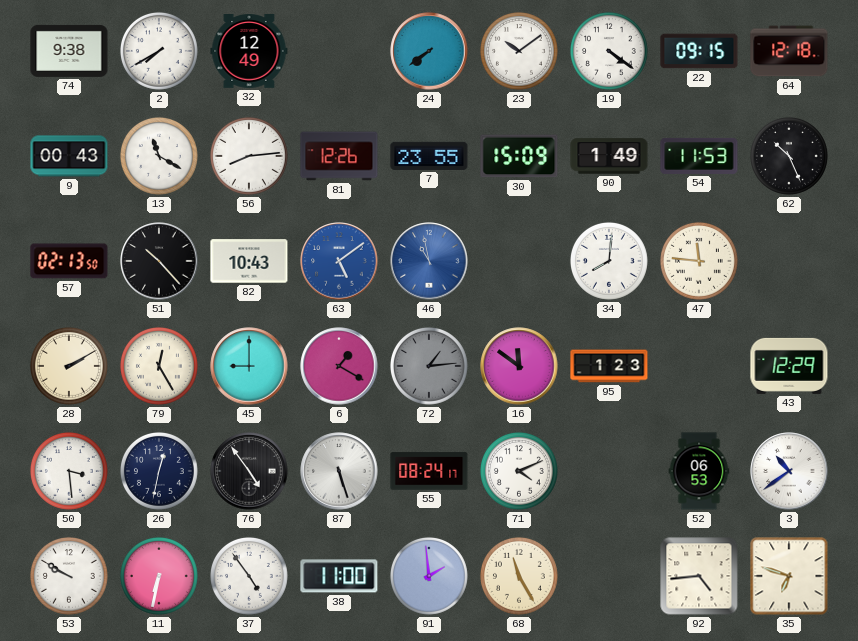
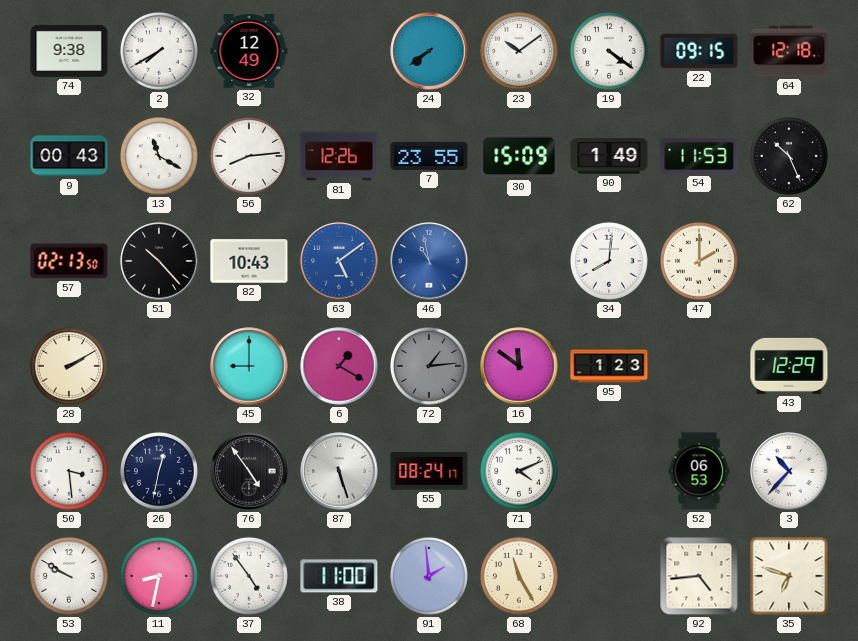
47: 11:46 -> 2:00 (699, 261)
79: 12:25 -> none (159, 366)
3: 10:39 -> 10:37 (789, 471)
11: 6:32 -> 8:32 (159, 576)
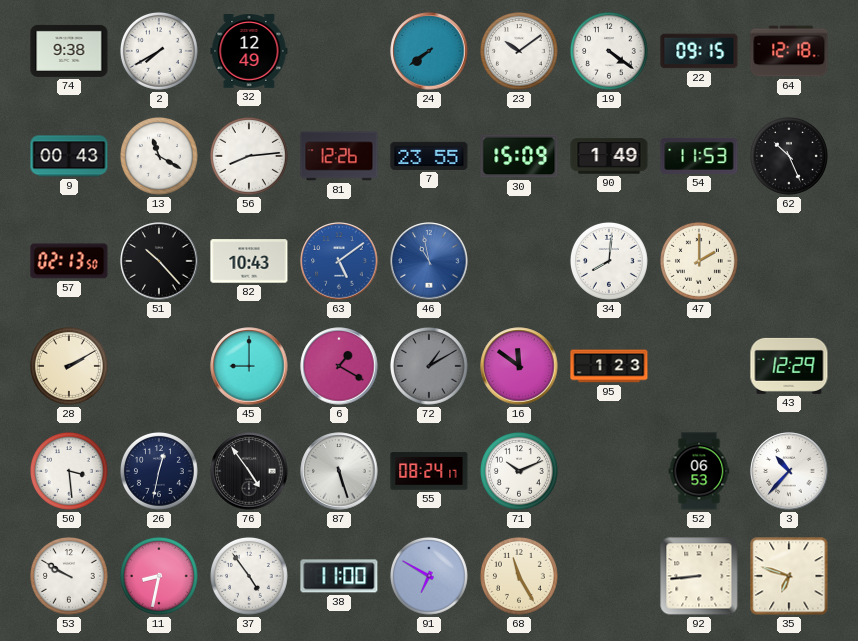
72: 1:14 -> 1:10 (429, 366)
71: 4:11 -> 10:11 (519, 471)
91: 1:59 -> 6:50 (429, 576)
92: 4:44 -> 8:44 (699, 576)
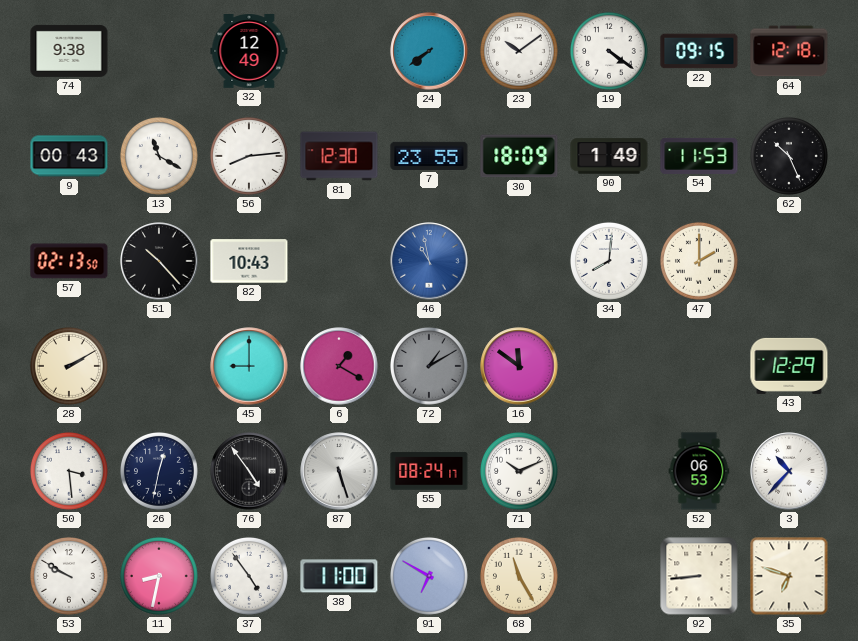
2: 7:40 -> none (159, 51)
81: 12:26 -> 12:30 (339, 156)
30: 15:09 -> 18:09 (519, 156)
63: 5:09 -> none (339, 261)
95: 1:23 -> none (609, 366)
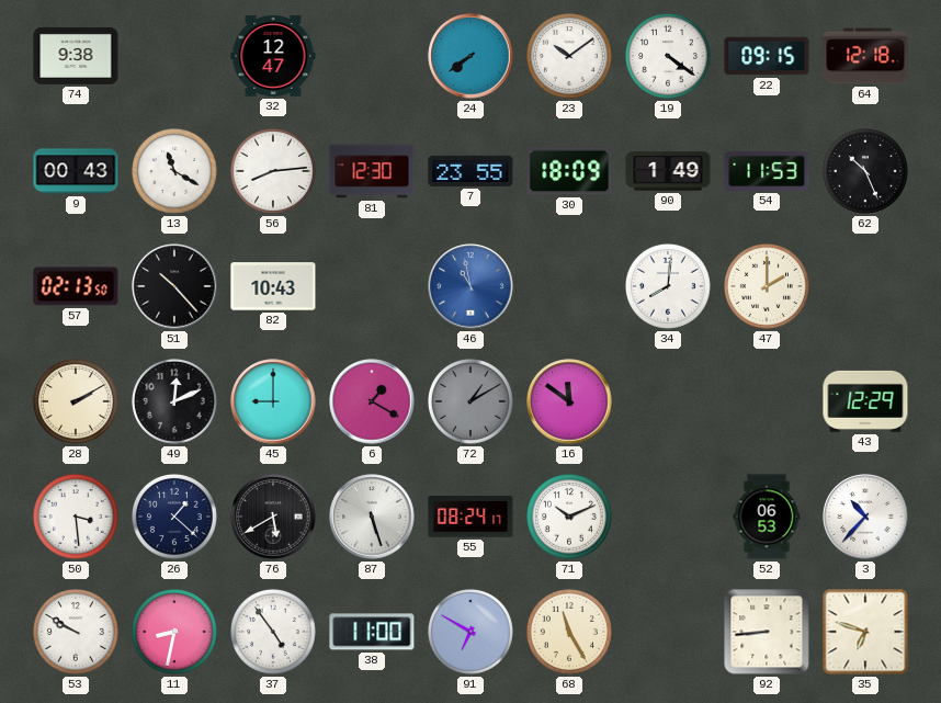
32: 12:49 -> 12:47 (273, 57)
49: none -> 12:11 (174, 401)
26: 12:32 -> 1:22 (174, 517)
76: 4:54 -> 5:40 (273, 517)
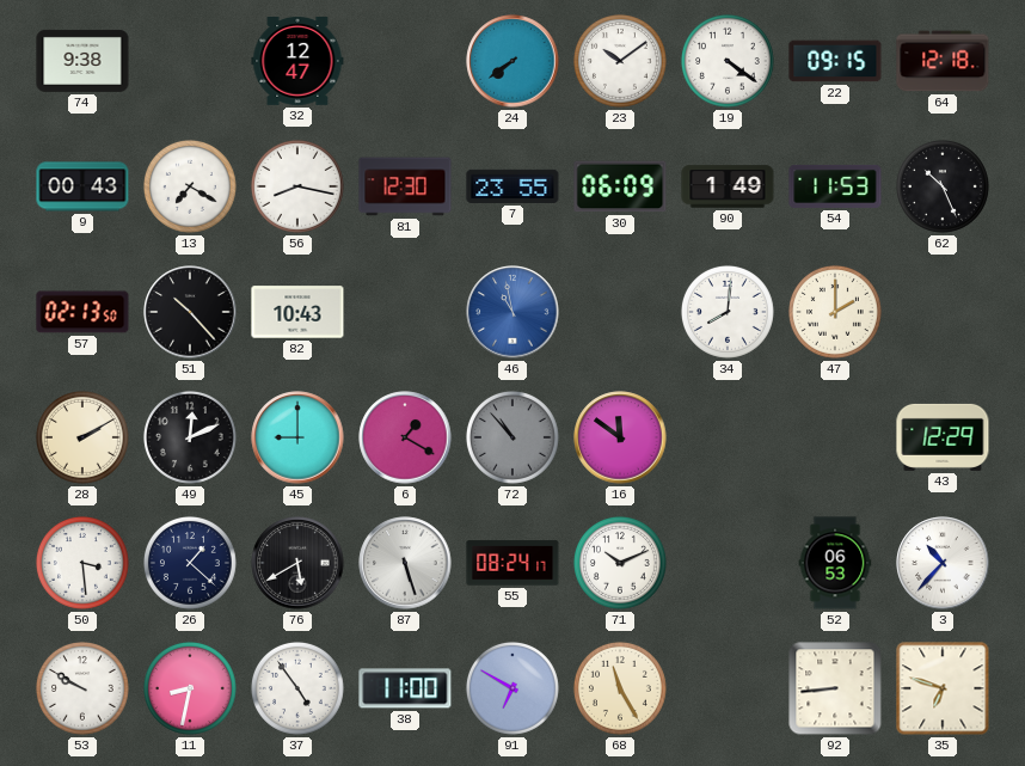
13: 11:20 -> 7:20 (190, 186)
56: 8:14 -> 8:17 (297, 186)
30: 18:09 -> 06:09 (620, 186)
72: 1:10 -> 10:53 (512, 437)
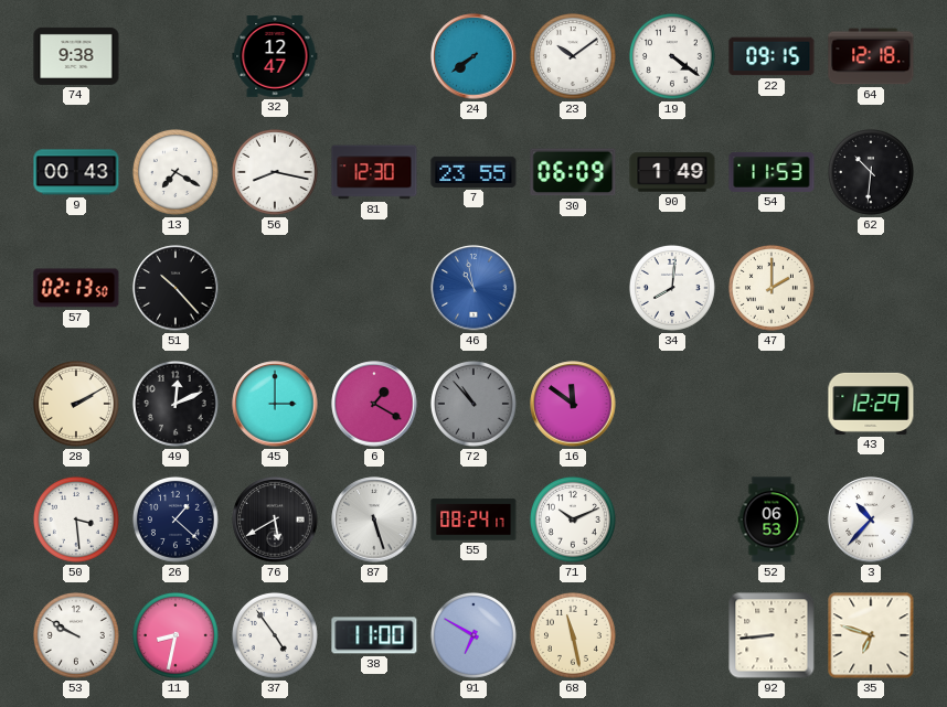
62: 10:26 -> 10:31 (871, 172)
82: 10:43 -> none (297, 312)
45: 9:00 -> 3:00 (275, 404)
68: 11:25 -> 11:28 (573, 635)
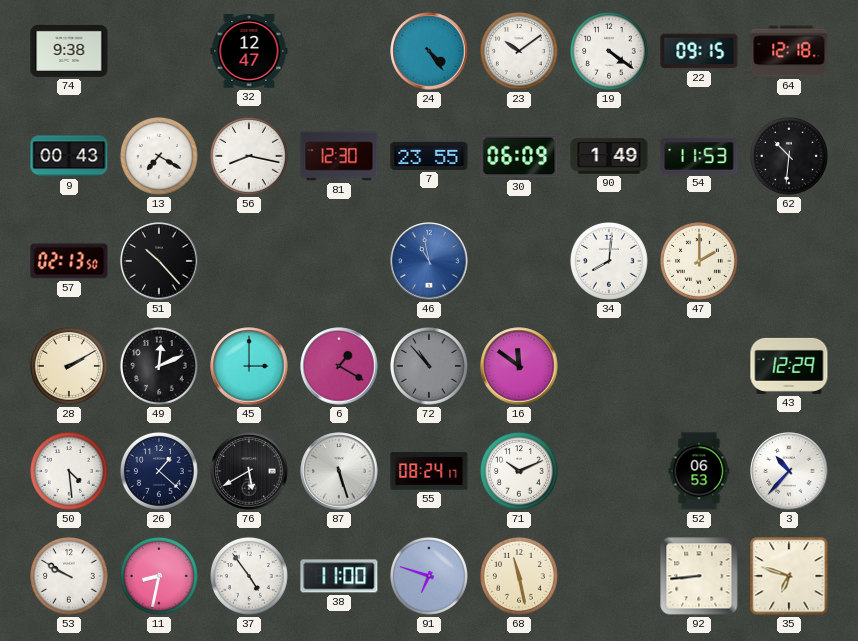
24: 7:39 -> 4:24 (429, 51)
50: 3:29 -> 4:29 (69, 471)
91: 6:50 -> 6:48 (429, 576)
